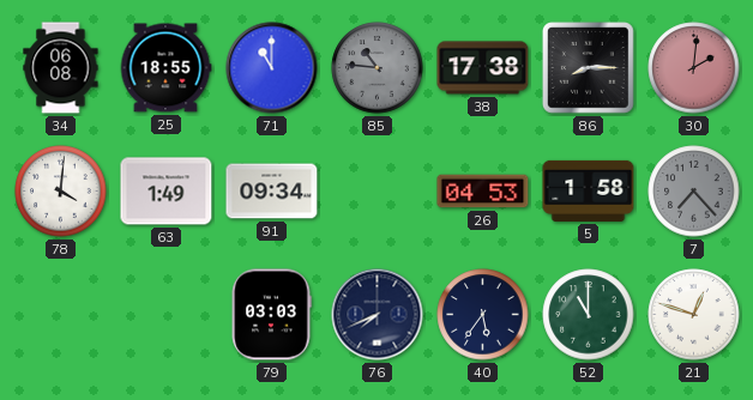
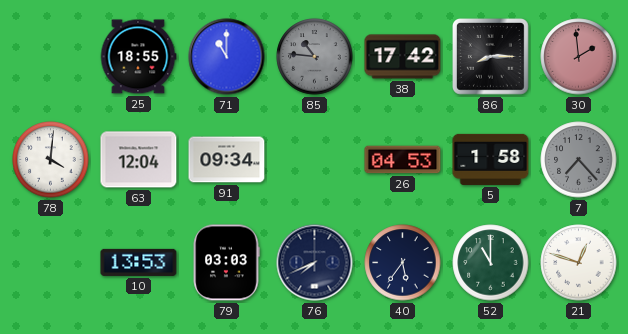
34: 06:08 -> none (61, 68)
38: 17:38 -> 17:42 (403, 57)
30: 2:01 -> 1:59 (579, 57)
63: 1:49 -> 12:04 (139, 160)
10: none -> 13:53 (139, 262)
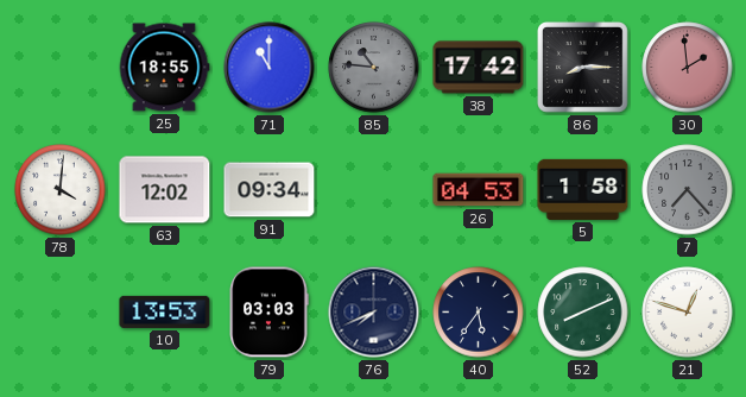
63: 12:04 -> 12:02 (165, 190)
52: 11:00 -> 8:11 (583, 313)
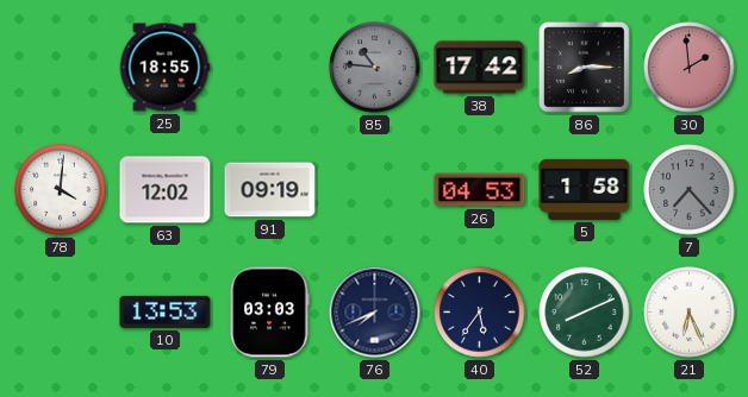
71: 11:00 -> none (270, 68)
91: 09:34 -> 09:19 (270, 190)
21: 12:48 -> 6:26 (690, 313)
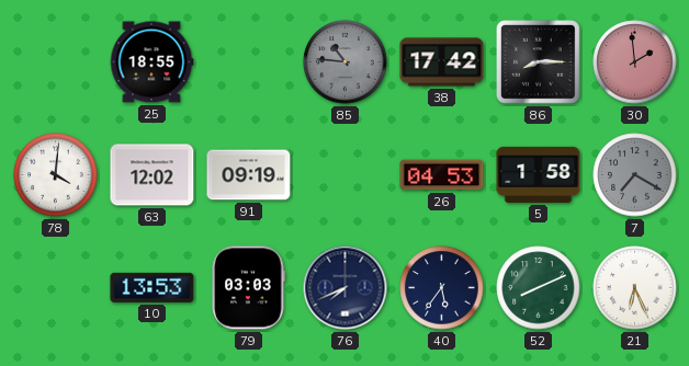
7: 7:23 -> 7:20 (635, 175)
